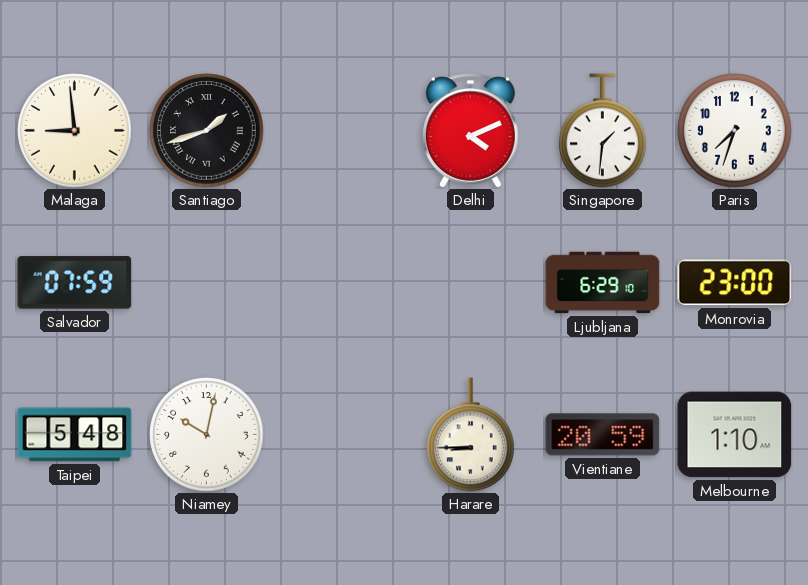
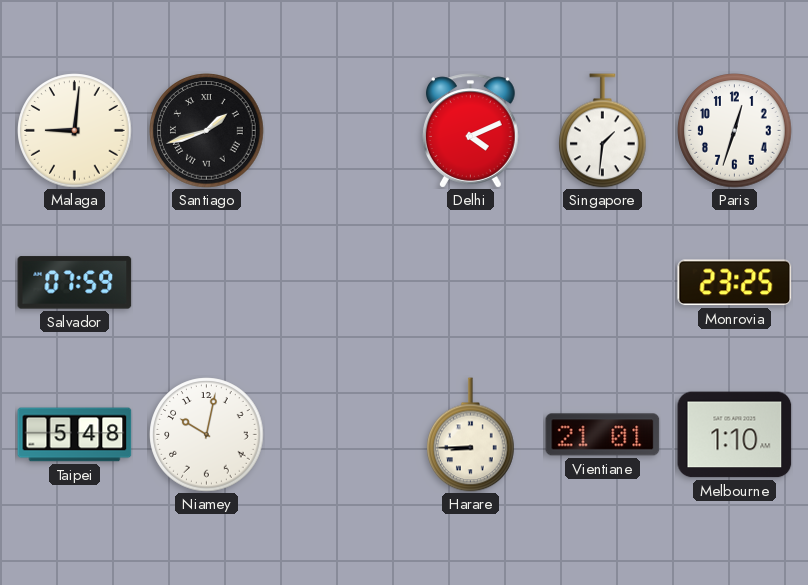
Malaga: 8:59 -> 9:01 (75, 131)
Paris: 7:33 -> 12:33 (735, 131)
Ljubljana: 6:29 -> none (603, 283)
Monrovia: 23:00 -> 23:25 (735, 283)
Vientiane: 20:59 -> 21:01 (603, 435)
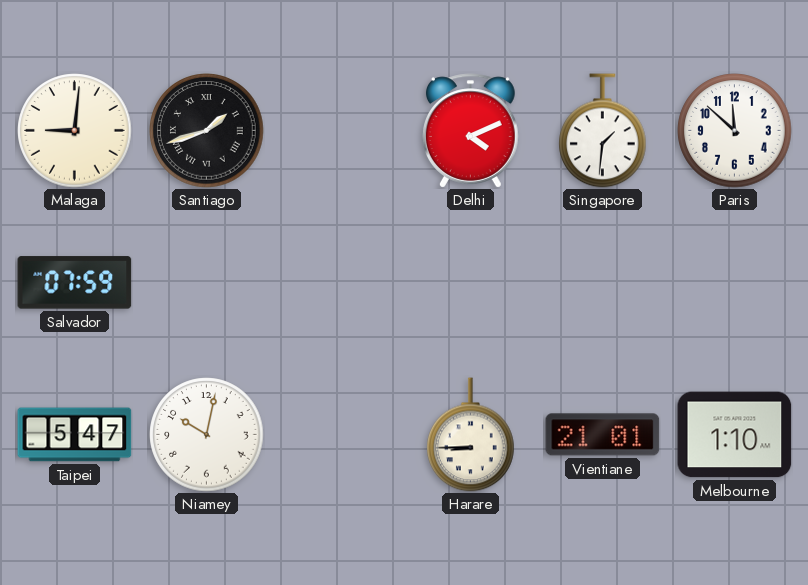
Paris: 12:33 -> 11:52 (735, 131)
Monrovia: 23:25 -> none (735, 283)
Taipei: 5:48 -> 5:47 (75, 435)
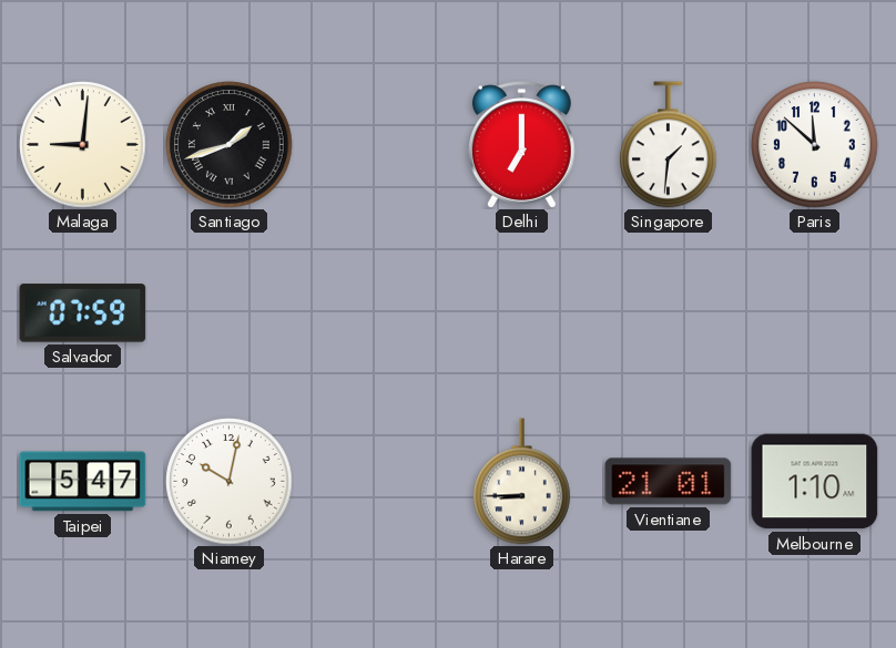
Delhi: 4:11 -> 7:00 (521, 145)
